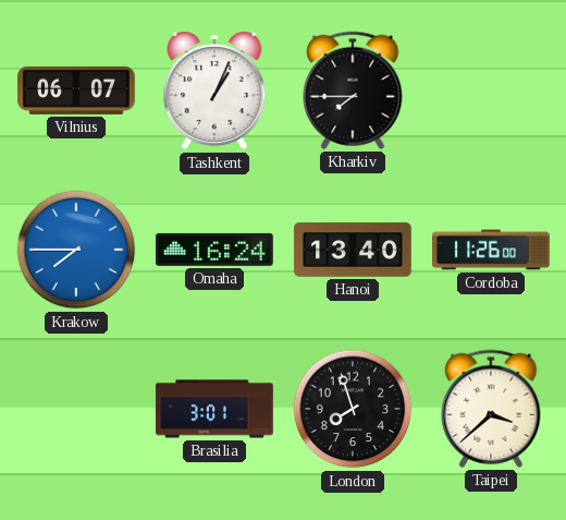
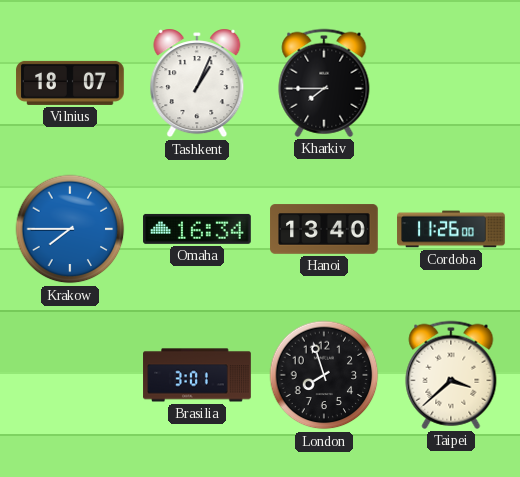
Vilnius: 06:07 -> 18:07 (70, 83)
Omaha: 16:24 -> 16:34 (197, 229)
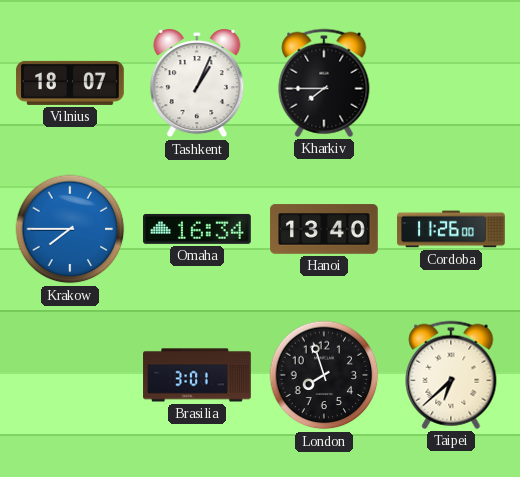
Taipei: 3:38 -> 6:38 (451, 375)
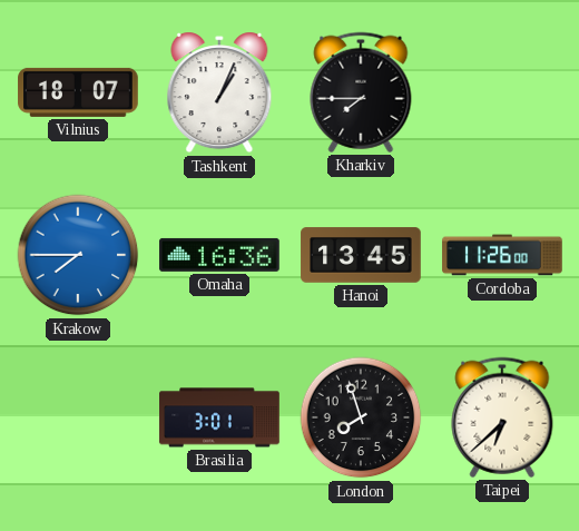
Omaha: 16:34 -> 16:36 (219, 255)
Hanoi: 13:40 -> 13:45 (361, 255)
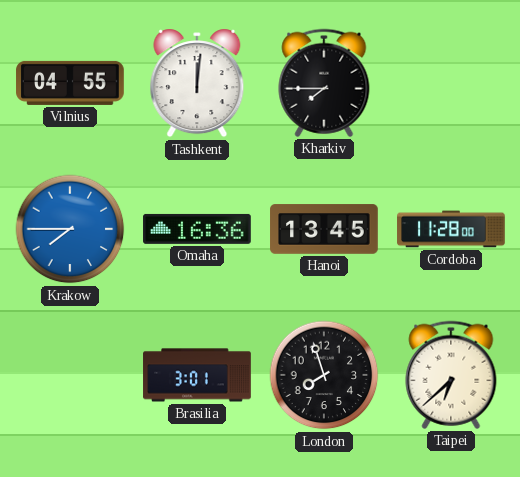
Vilnius: 18:07 -> 04:55 (70, 83)
Tashkent: 1:04 -> 12:01 (197, 83)
Cordoba: 11:26 -> 11:28 (451, 229)
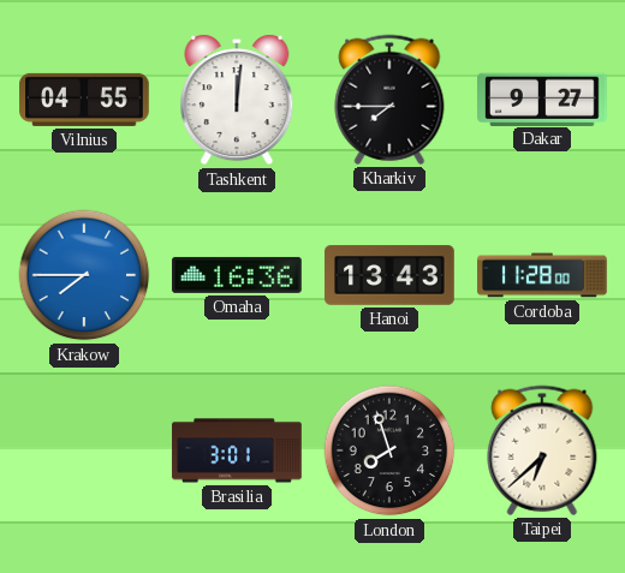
Dakar: none -> 9:27 (543, 99)
Hanoi: 13:45 -> 13:43 (389, 275)
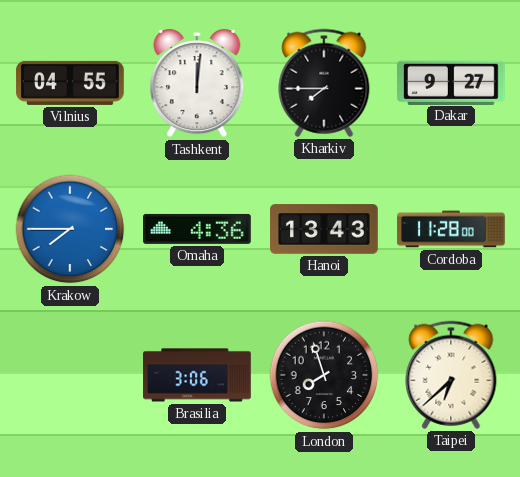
Omaha: 16:36 -> 4:36 (197, 229)
Brasilia: 3:01 -> 3:06 (197, 375)
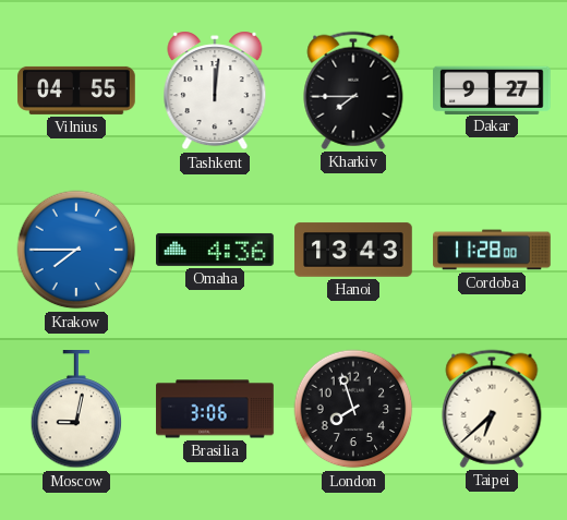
Moscow: none -> 9:02 (76, 410)
